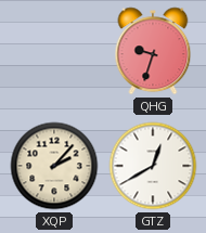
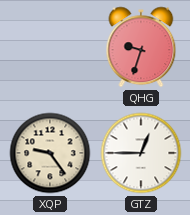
XQP: 2:07 -> 9:24 (50, 153)
GTZ: 12:40 -> 12:45 (141, 153)
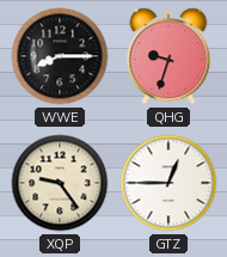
WWE: none -> 8:15 (60, 56)
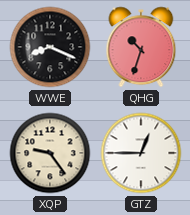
WWE: 8:15 -> 8:19 (50, 47)
QHG: 9:33 -> 10:33 (141, 47)
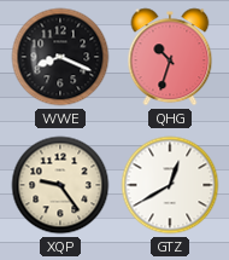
GTZ: 12:45 -> 12:40 (170, 185)
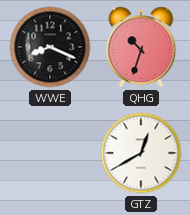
XQP: 9:24 -> none (60, 185)
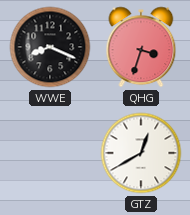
QHG: 10:33 -> 3:33 (141, 47)
